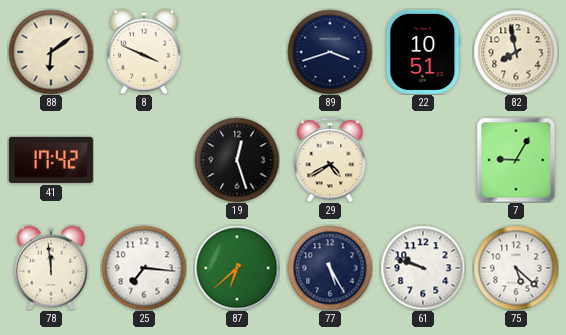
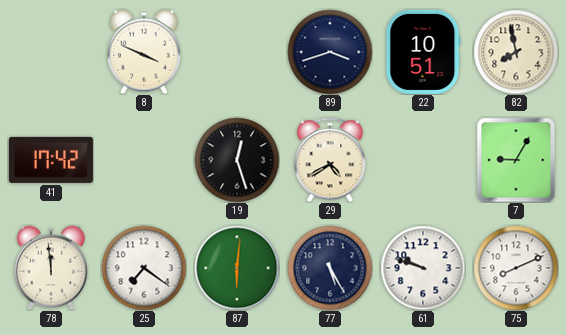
88: 6:09 -> none (51, 52)
25: 7:16 -> 7:21 (144, 268)
87: 6:38 -> 6:01 (237, 268)
75: 5:22 -> 8:11 (516, 268)
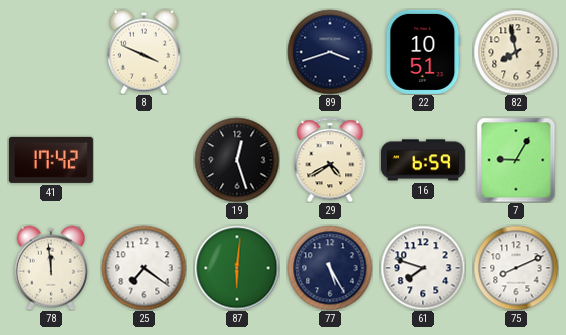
16: none -> 6:59 (423, 160)
61: 9:48 -> 7:48 (423, 268)
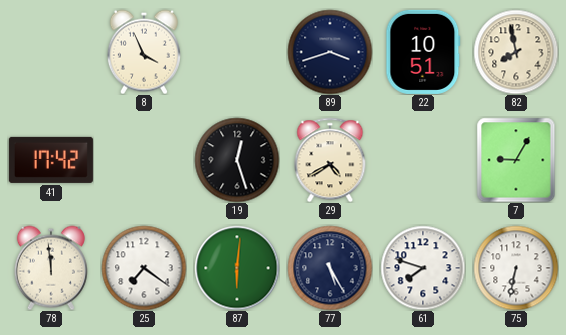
8: 3:49 -> 3:56 (144, 52)
16: 6:59 -> none (423, 160)
75: 8:11 -> 6:32 (516, 268)
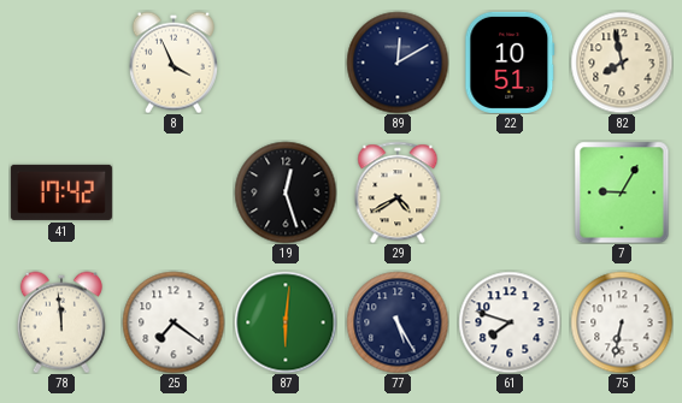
89: 3:42 -> 12:10 (398, 63)
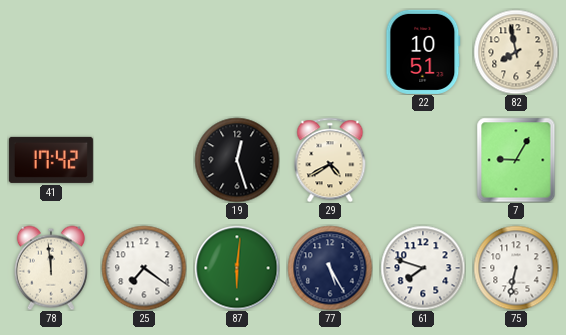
8: 3:56 -> none (174, 63)
89: 12:10 -> none (398, 63)
